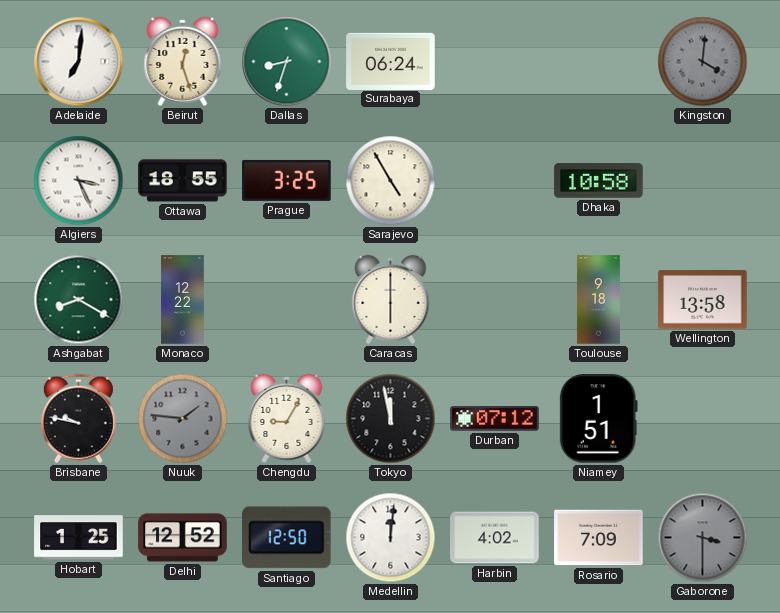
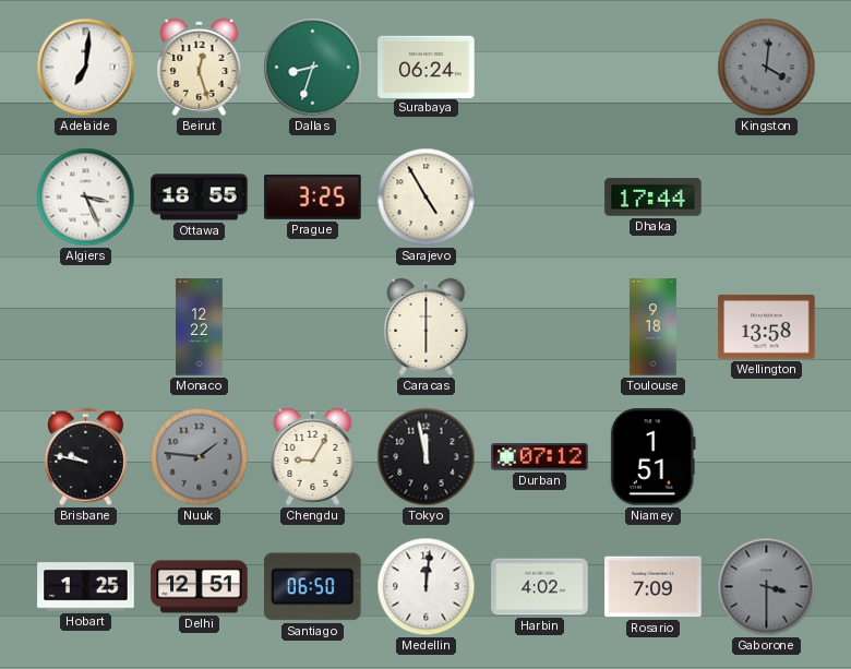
Dhaka: 10:58 -> 17:44 (654, 198)
Ashgabat: 8:20 -> none (79, 300)
Delhi: 12:52 -> 12:51 (200, 587)
Santiago: 12:50 -> 06:50 (313, 587)
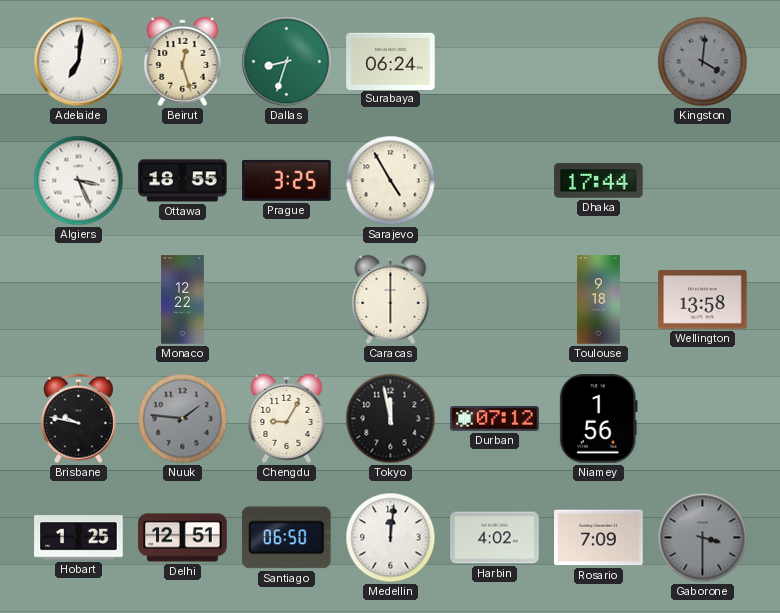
Niamey: 1:51 -> 1:56 (598, 419)
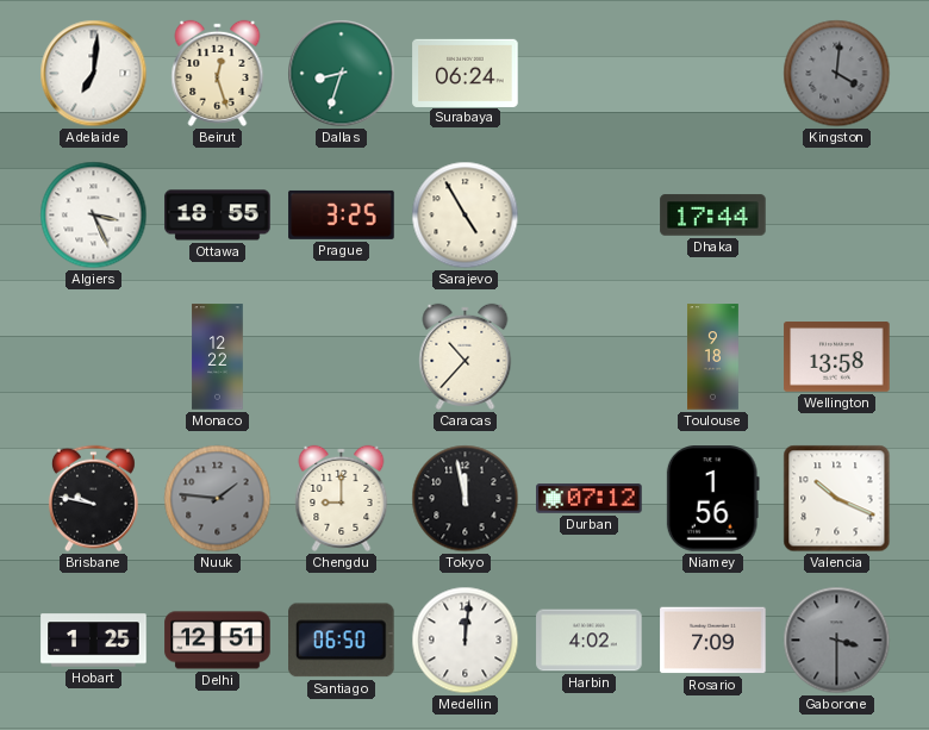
Caracas: 6:00 -> 10:37 (466, 356)
Chengdu: 9:05 -> 9:00 (342, 498)
Valencia: none -> 10:19 (837, 499)
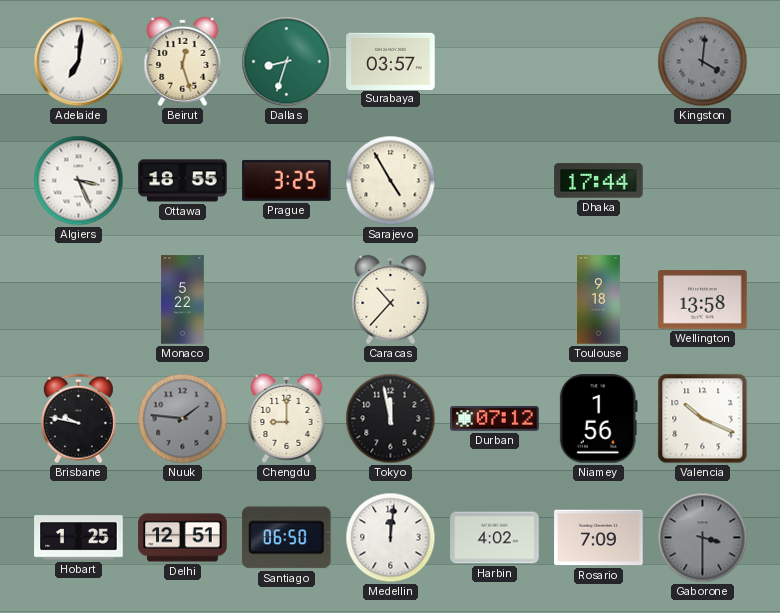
Surabaya: 06:24 -> 03:57 (391, 61)
Monaco: 12:22 -> 5:22 (183, 300)
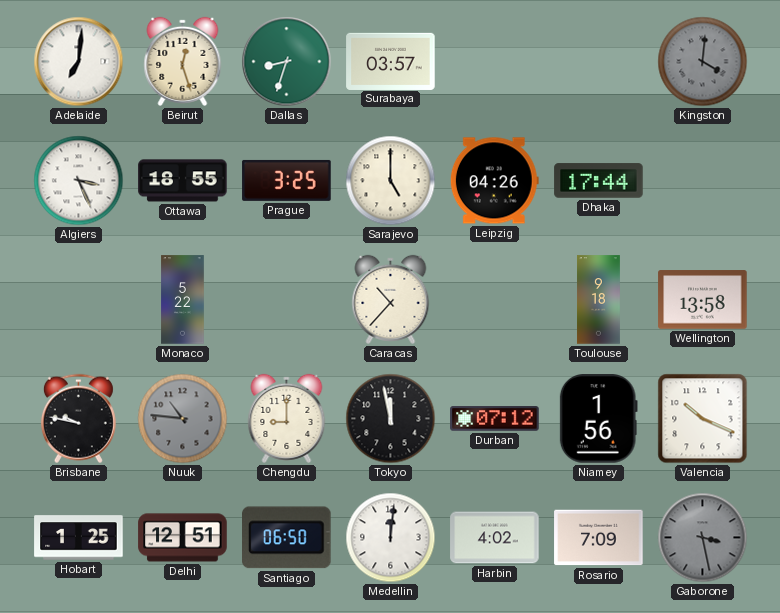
Sarajevo: 4:55 -> 5:00 (391, 181)
Leipzig: none -> 04:26 (494, 181)
Nuuk: 1:46 -> 10:46 (183, 419)
Gaborone: 3:30 -> 3:28 (703, 538)
